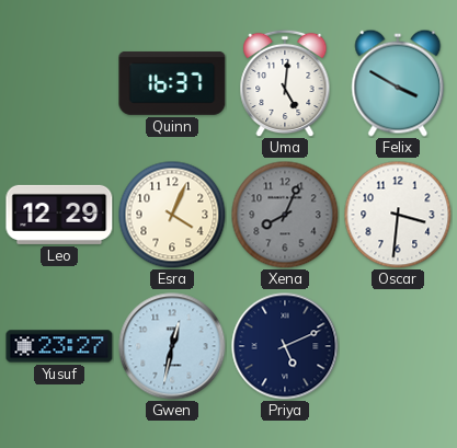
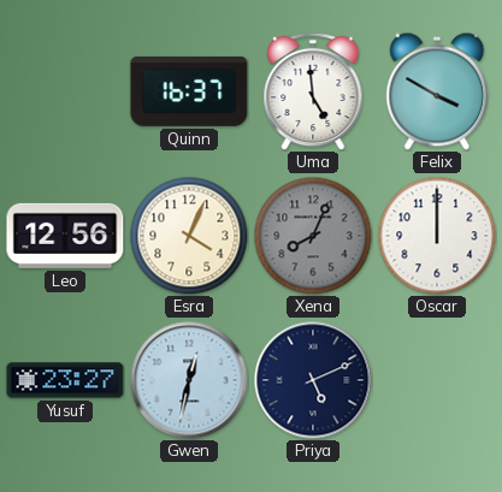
Uma: 5:01 -> 4:59 (313, 91)
Leo: 12:29 -> 12:56 (65, 236)
Oscar: 3:31 -> 12:00 (437, 236)
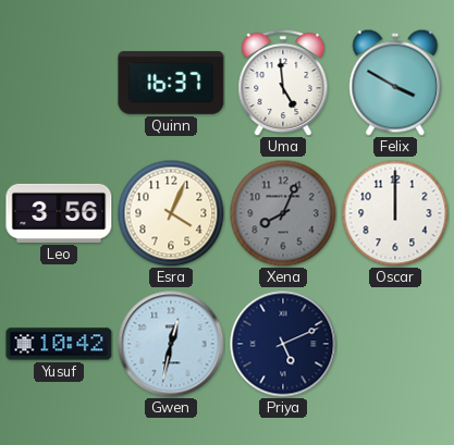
Leo: 12:56 -> 3:56 (59, 213)
Yusuf: 23:27 -> 10:42 (59, 344)
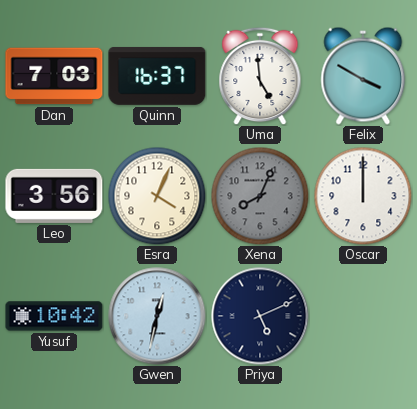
Dan: none -> 7:03 (54, 76)
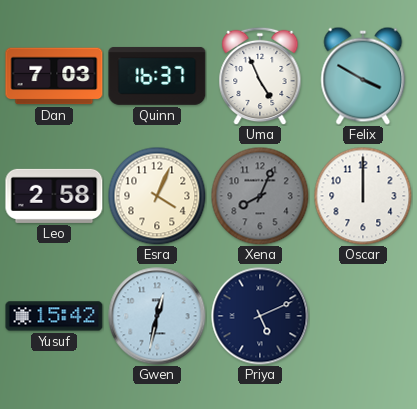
Uma: 4:59 -> 4:56 (260, 76)
Leo: 3:56 -> 2:58 (54, 196)
Yusuf: 10:42 -> 15:42 (54, 316)
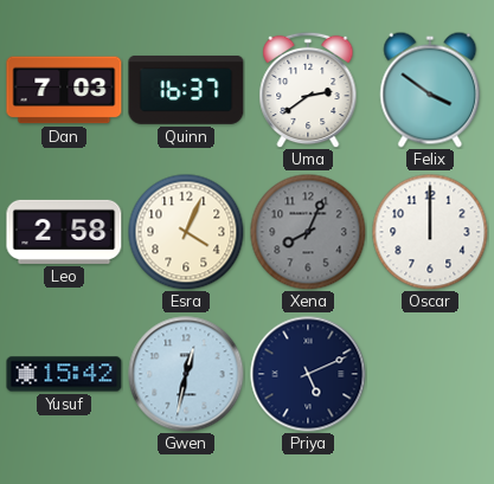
Uma: 4:56 -> 2:39 (308, 90)
Felix: 3:50 -> 3:51 (430, 90)
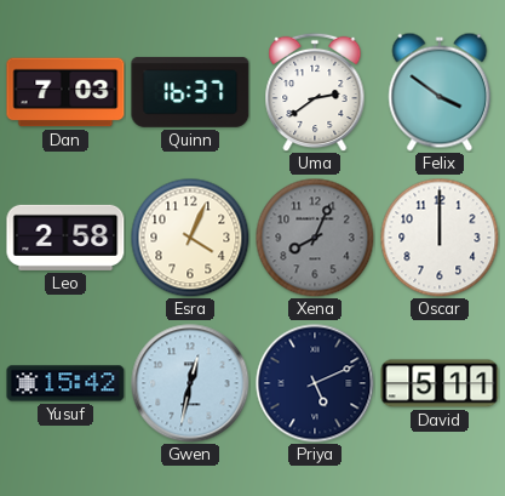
David: none -> 5:11 (440, 383)
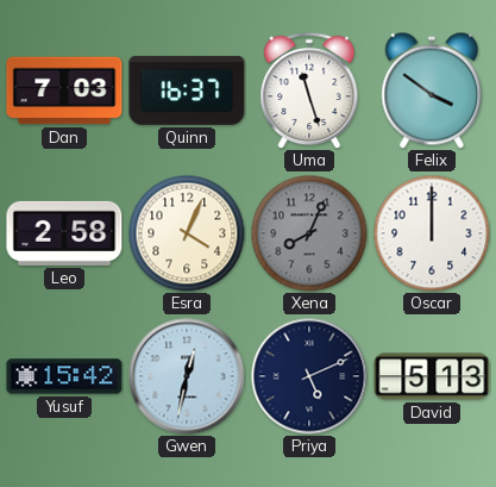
Uma: 2:39 -> 11:27 (309, 90)
David: 5:11 -> 5:13 (432, 376)
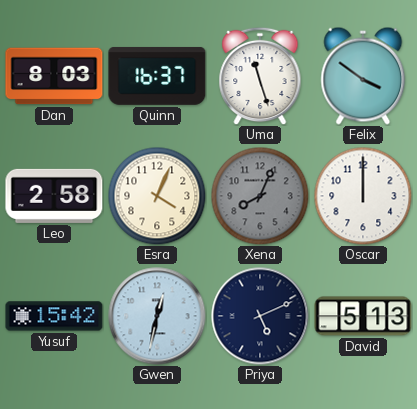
Dan: 7:03 -> 8:03 (54, 76)
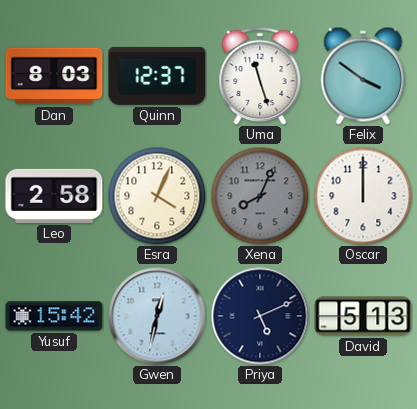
Quinn: 16:37 -> 12:37 (157, 76)
